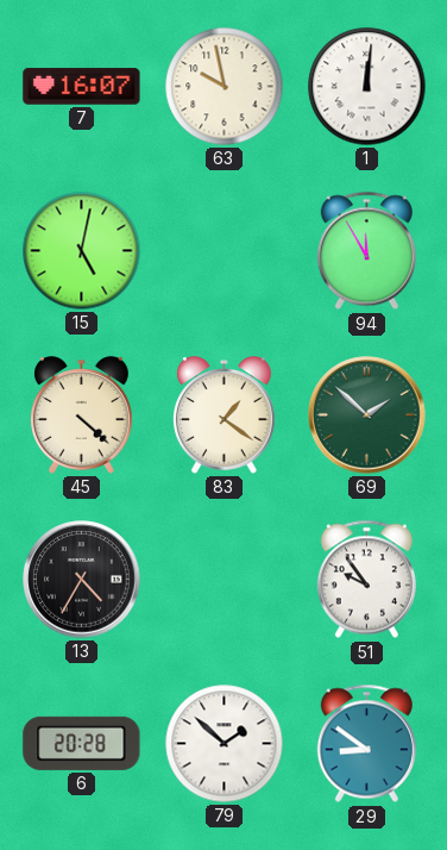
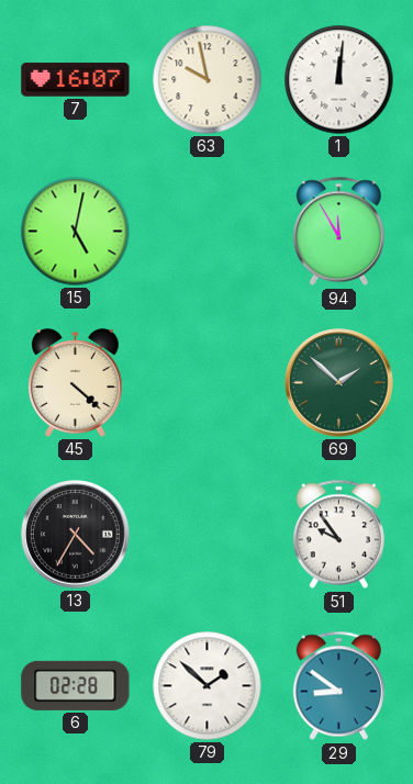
83: 1:21 -> none (223, 415)
6: 20:28 -> 02:28 (76, 685)
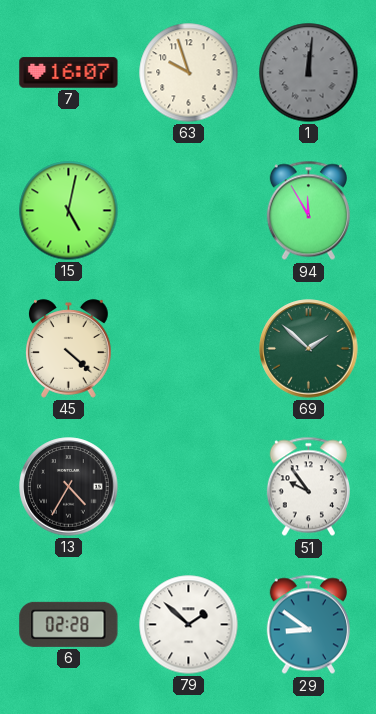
63: 9:58 -> 9:57 (189, 73)
1 dial: white -> grey (309, 73)
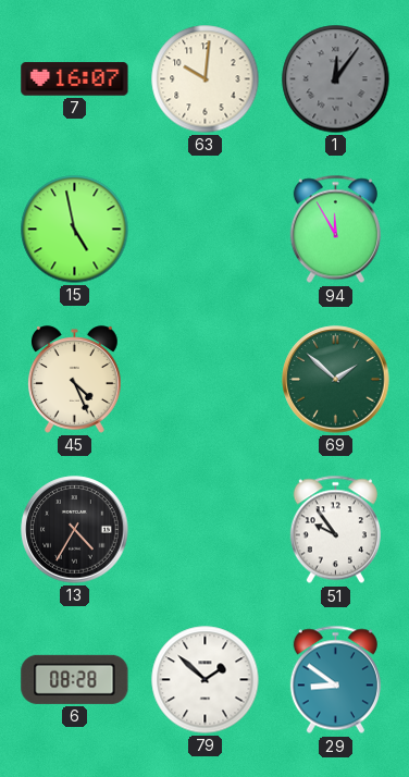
63: 9:57 -> 10:01 (206, 79)
1: 12:01 -> 12:06 (336, 79)
15: 5:02 -> 4:58 (75, 230)
45: 4:22 -> 4:26 (74, 380)
6: 02:28 -> 08:28 (75, 679)
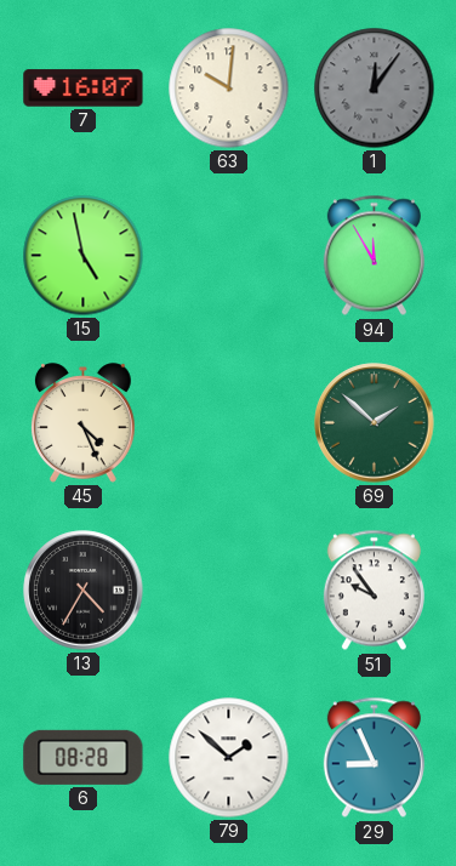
29: 8:51 -> 8:56 (374, 758)
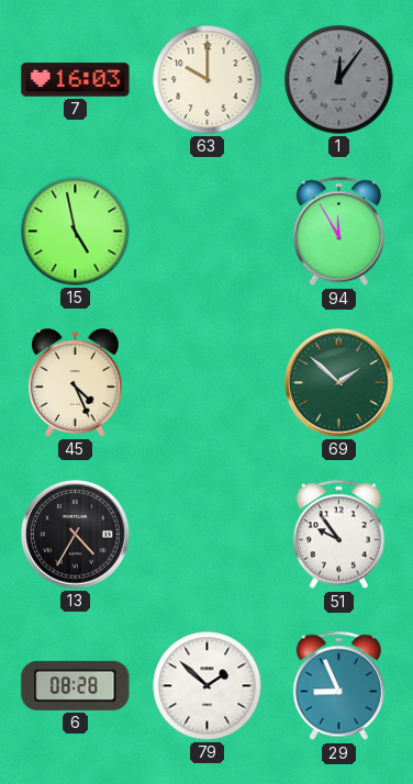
7: 16:07 -> 16:03 (76, 80)
63: 10:01 -> 10:00 (208, 80)
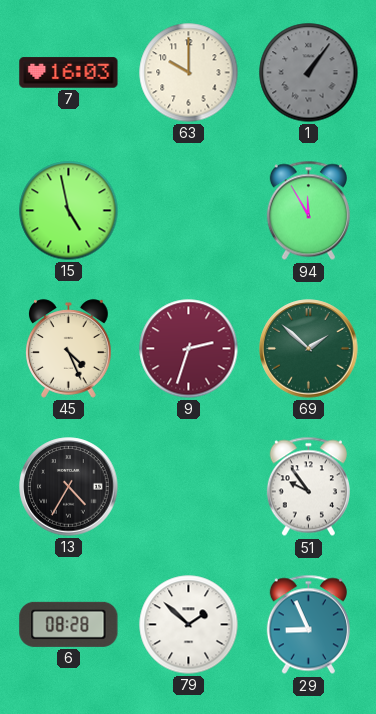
1: 12:06 -> 1:06 (309, 73)
9: none -> 2:33 (189, 349)
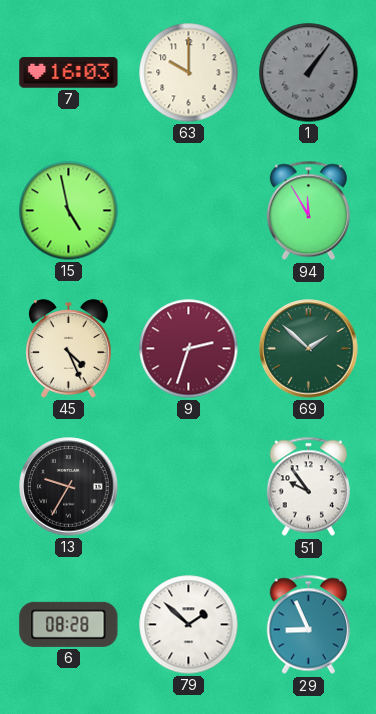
13: 4:35 -> 9:35 (69, 487)
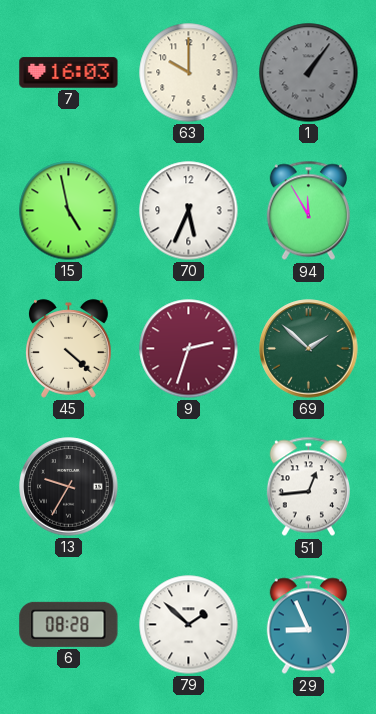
70: none -> 5:34 (189, 211)
45: 4:26 -> 4:22 (68, 349)
51: 9:54 -> 12:44 (308, 487)
